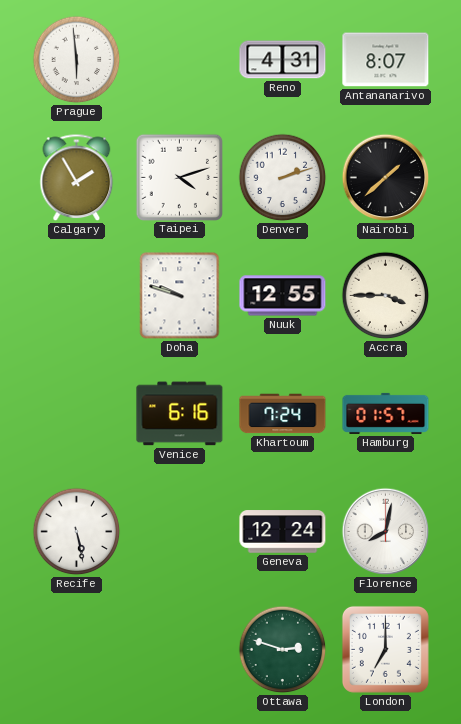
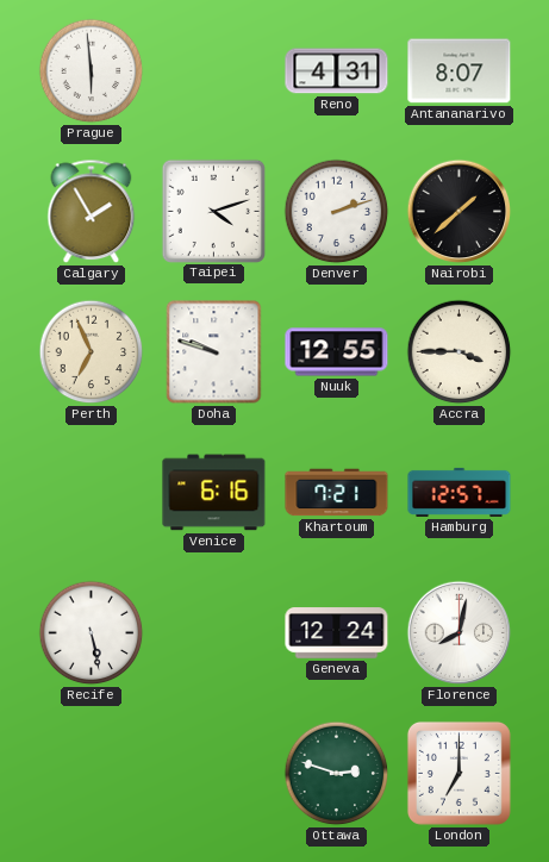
Perth: none -> 6:56 (92, 352)
Khartoum: 7:24 -> 7:21 (337, 493)
Hamburg: 01:57 -> 12:57 (460, 492)
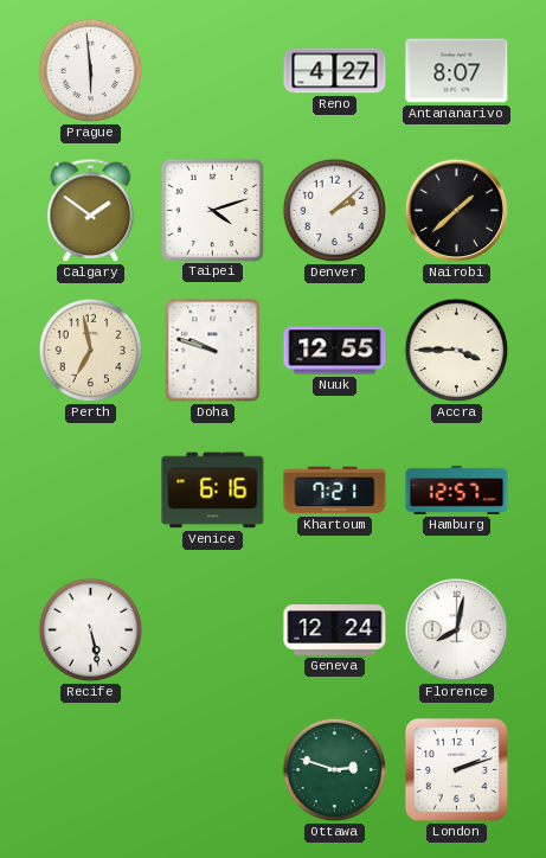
Reno: 4:31 -> 4:27 (335, 71)
Calgary: 1:55 -> 1:51 (91, 211)
Denver: 2:12 -> 2:08 (335, 211)
Perth: 6:56 -> 6:58 (91, 351)
London: 7:00 -> 2:12 (456, 769)
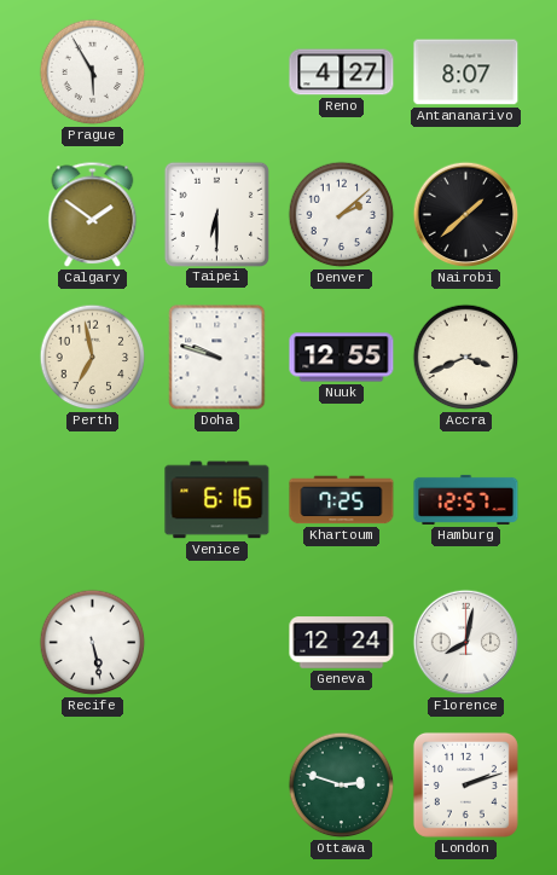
Prague: 5:59 -> 5:55 (93, 73)
Taipei: 4:12 -> 6:30 (216, 214)
Accra: 3:45 -> 3:41 (466, 358)
Khartoum: 7:21 -> 7:25 (342, 500)
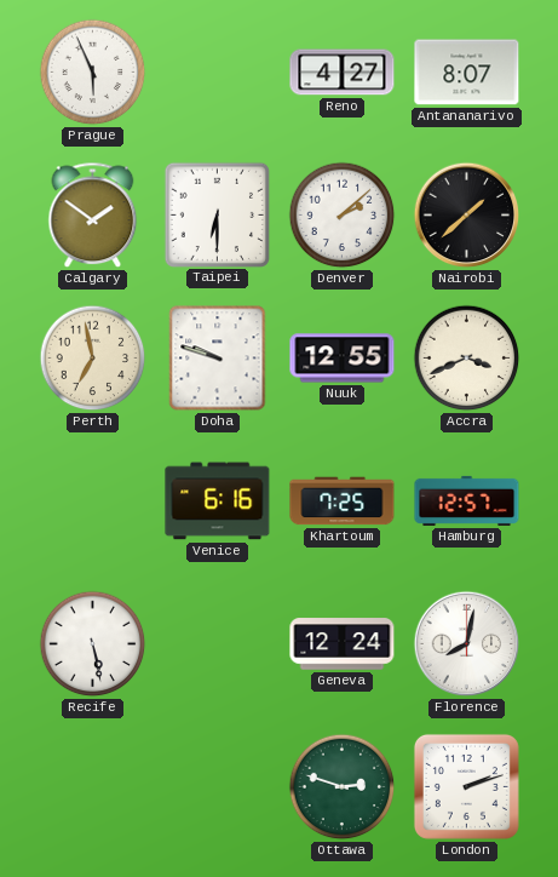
Prague: 5:55 -> 5:56 (93, 73)
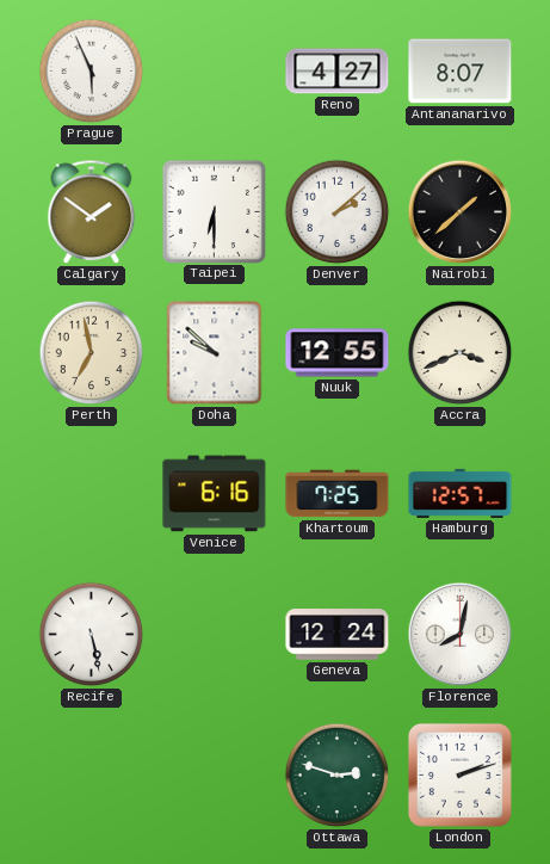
Doha: 9:48 -> 9:52 (215, 353)
